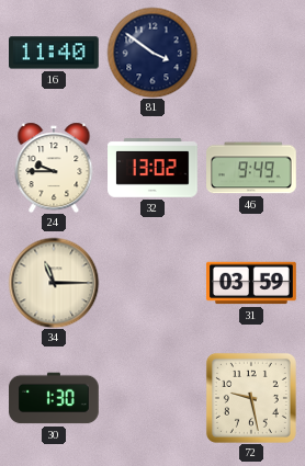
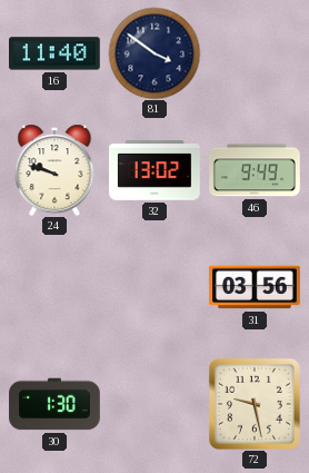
24: 9:45 -> 9:48 (54, 170)
34: 11:15 -> none (54, 283)
31: 03:59 -> 03:56 (255, 287)
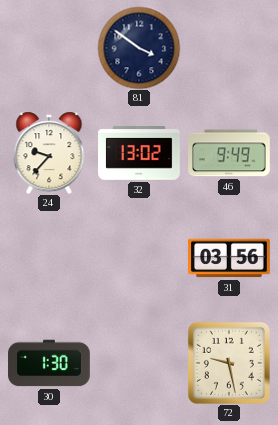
16: 11:40 -> none (56, 53)
24: 9:48 -> 9:37 (49, 153)
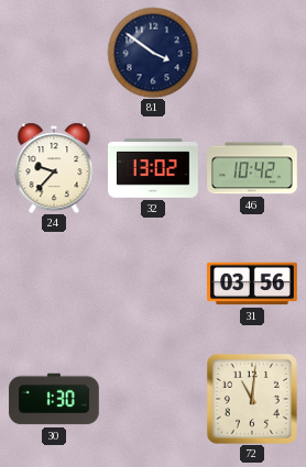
46: 9:49 -> 10:42 (252, 168)
72: 9:28 -> 11:01 (252, 399)
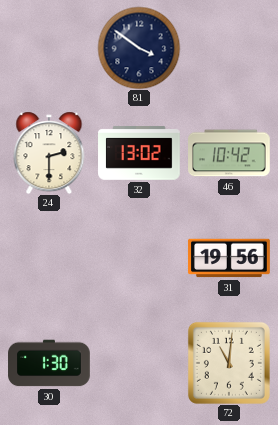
24: 9:37 -> 2:30 (49, 153)
31: 03:56 -> 19:56 (229, 258)
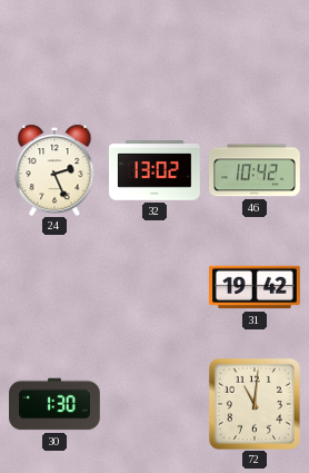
81: 3:51 -> none (139, 48)
24: 2:30 -> 2:26 (54, 170)
31: 19:56 -> 19:42 (255, 287)
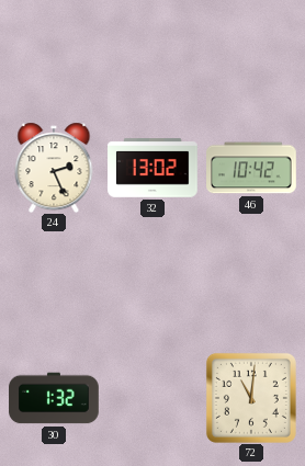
31: 19:42 -> none (255, 287)
30: 1:30 -> 1:32 (54, 398)
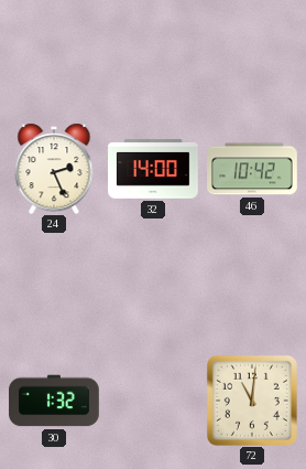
32: 13:02 -> 14:00 (153, 169)
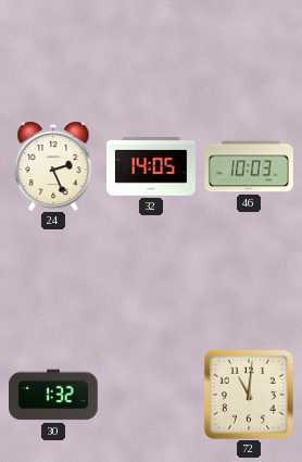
32: 14:00 -> 14:05 (151, 166)
46: 10:42 -> 10:03 (249, 166)
